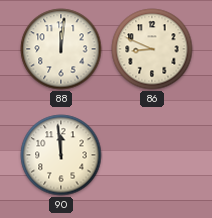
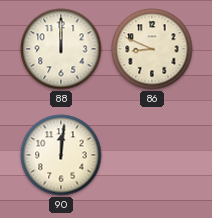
88: 12:01 -> 12:00 (61, 49)
90: 11:59 -> 12:01 (61, 155)
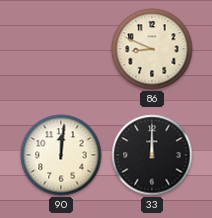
88: 12:00 -> none (61, 49)
33: none -> 12:00 (152, 155)
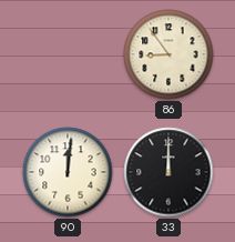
86: 8:49 -> 8:54 (168, 54)
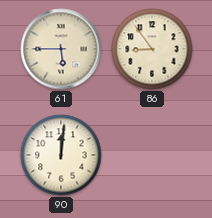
61: none -> 5:45 (61, 49)
33: 12:00 -> none (168, 172)
